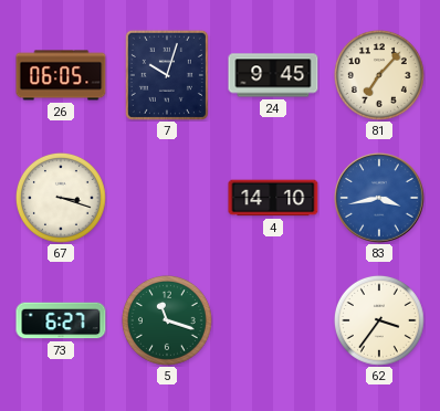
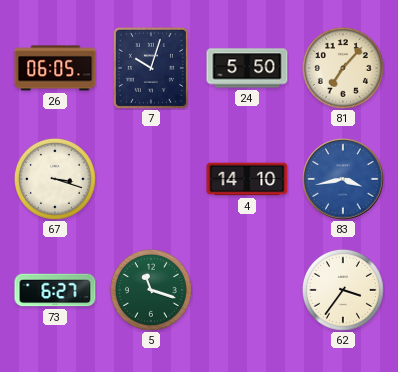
24: 9:45 -> 5:50 (247, 68)
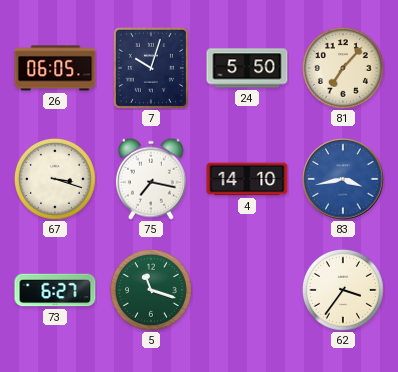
75: none -> 7:17 (151, 179)
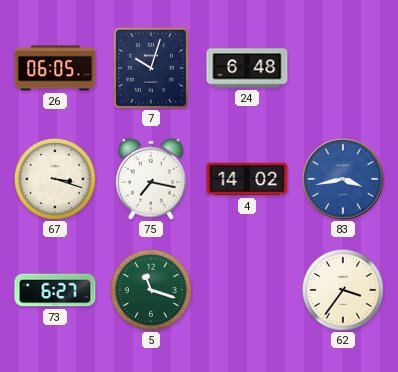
24: 5:50 -> 6:48 (247, 68)
81: 7:07 -> none (343, 68)
4: 14:10 -> 14:02 (247, 179)
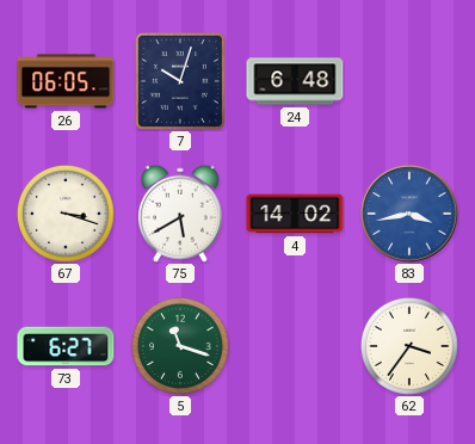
75: 7:17 -> 5:40 (180, 214)
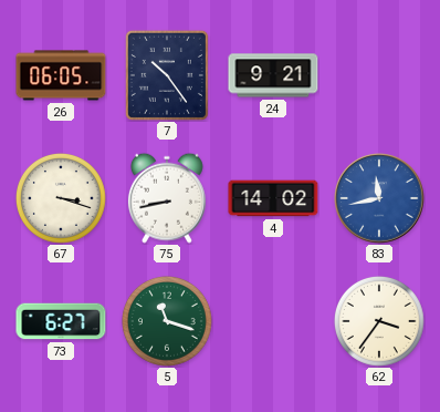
7: 10:03 -> 10:24 (167, 75)
24: 6:48 -> 9:21 (273, 75)
75: 5:40 -> 8:43 (167, 198)
83: 3:43 -> 11:43 (379, 198)
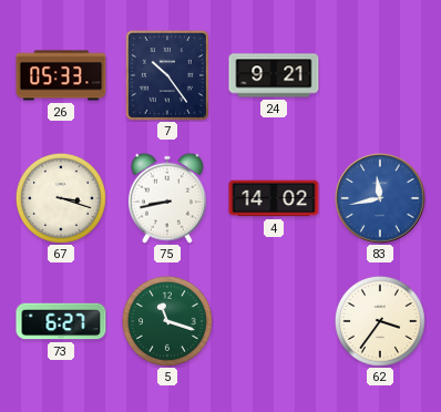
26: 06:05 -> 05:33 (61, 75)
